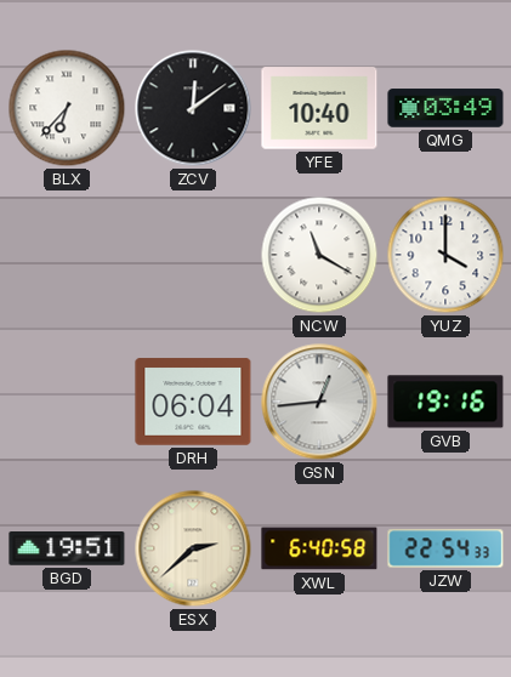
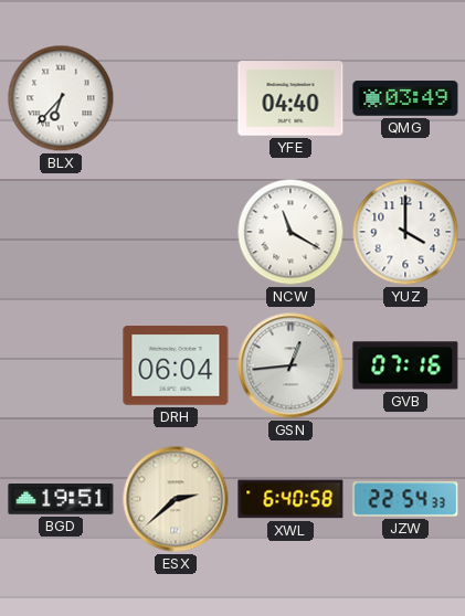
ZCV: 12:09 -> none (193, 108)
YFE: 10:40 -> 04:40 (290, 98)
GVB: 19:16 -> 07:16 (405, 365)
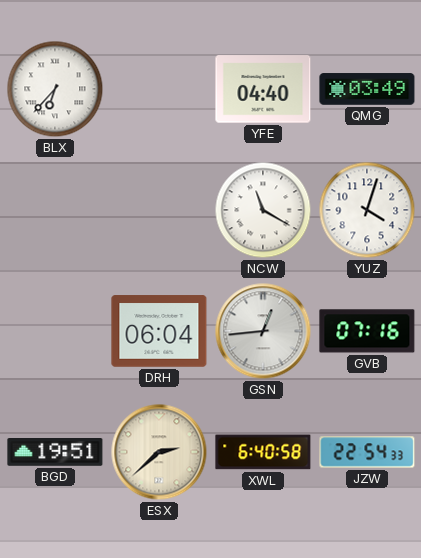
YUZ: 4:00 -> 4:03 (367, 210)
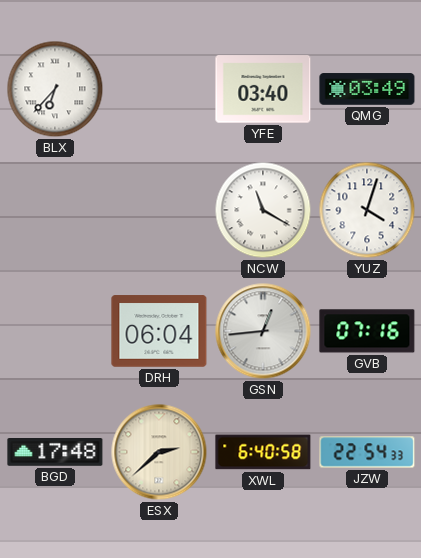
YFE: 04:40 -> 03:40 (263, 89)
BGD: 19:51 -> 17:48 (55, 453)
